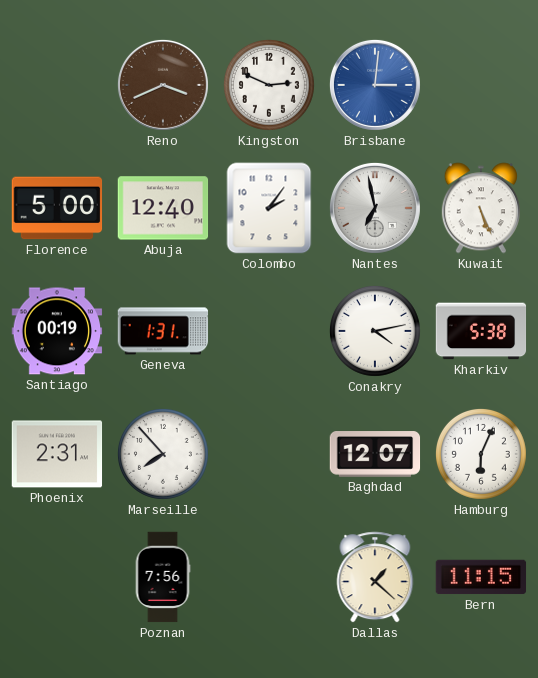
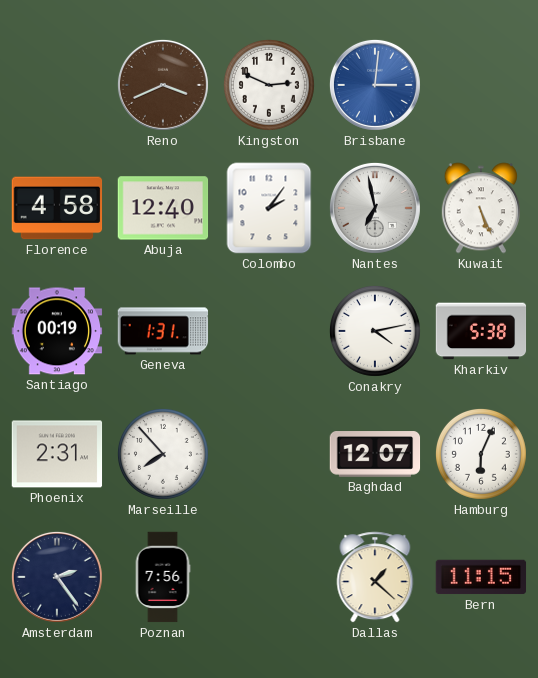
Florence: 5:00 -> 4:58 (57, 208)
Amsterdam: none -> 2:24 (57, 577)
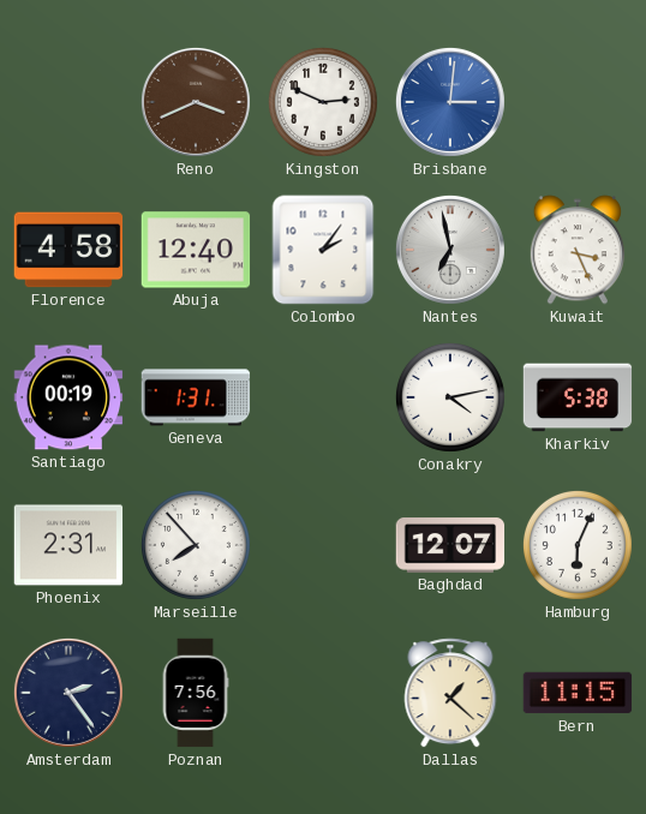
Kuwait: 5:26 -> 3:26 (578, 250)
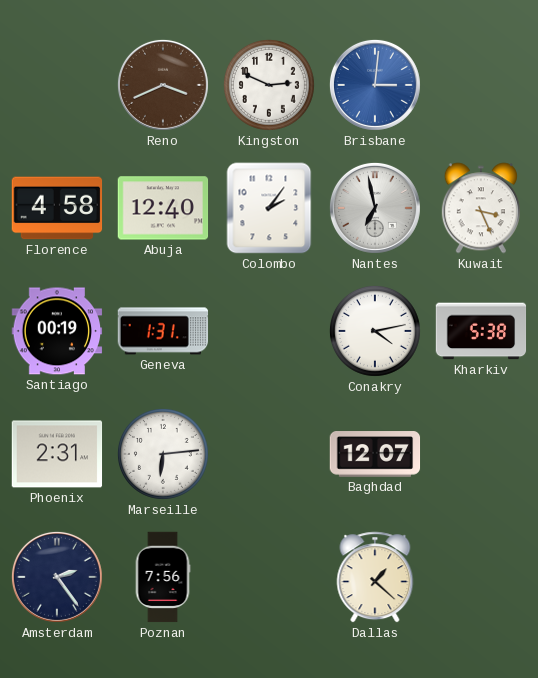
Marseille: 7:53 -> 6:14 (163, 454)
Hamburg: 6:04 -> none (578, 545)
Bern: 11:15 -> none (578, 693)
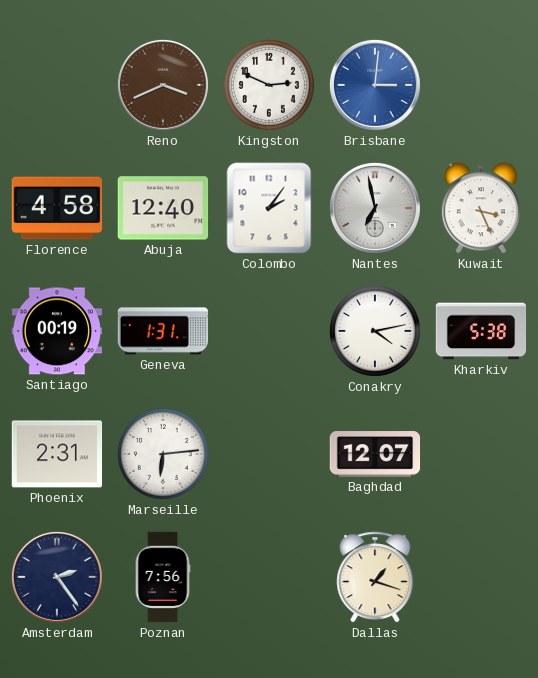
Dallas: 1:22 -> 1:18 (375, 577)
